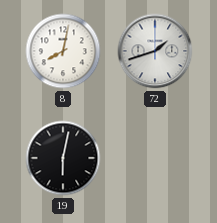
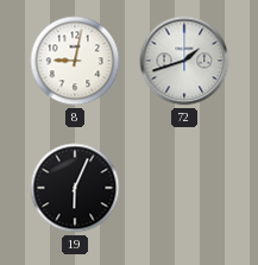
8: 8:02 -> 9:02 (75, 61)
19: 6:02 -> 6:04 (75, 188)
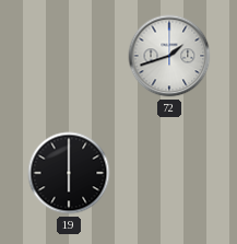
8: 9:02 -> none (75, 61)
19: 6:04 -> 6:00 (69, 173)
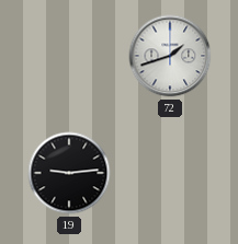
19: 6:00 -> 9:14 (69, 173)
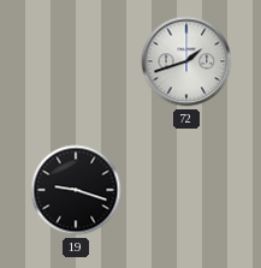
19: 9:14 -> 9:18 (76, 190)
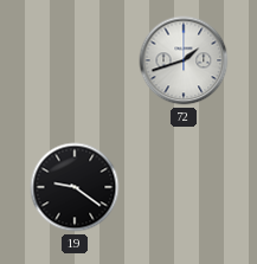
19: 9:18 -> 9:21 (75, 187)
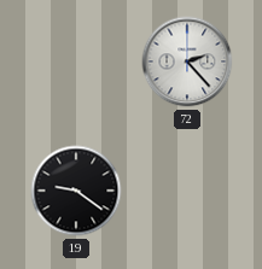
72: 1:42 -> 2:23 (187, 62)
